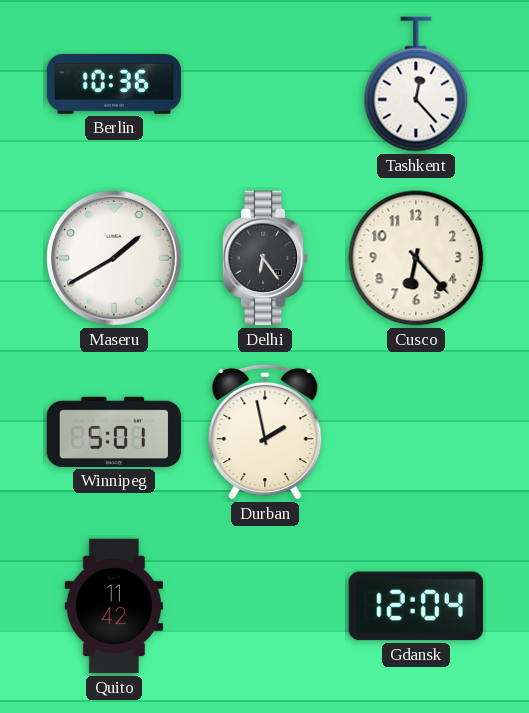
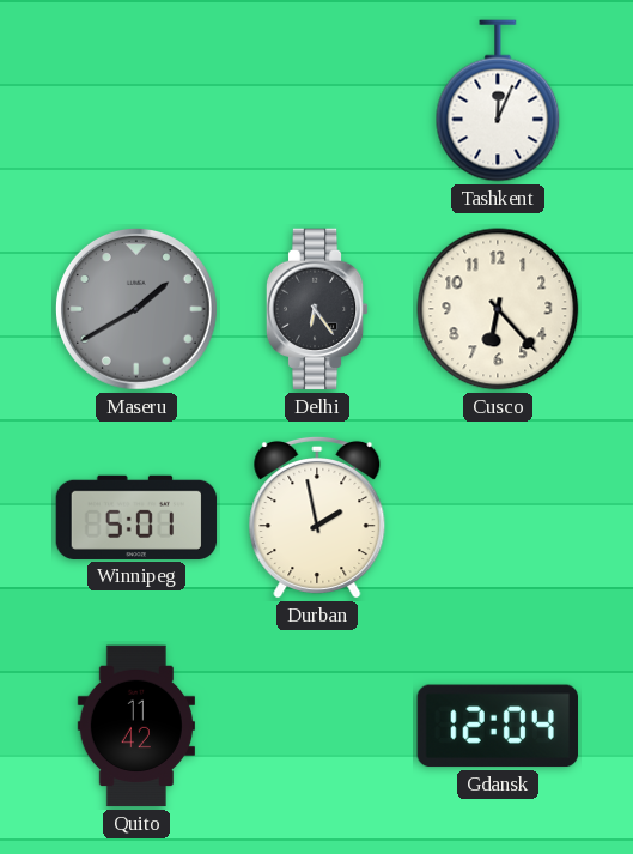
Berlin: 10:36 -> none (114, 84)
Tashkent: 12:23 -> 12:04 (498, 101)
Maseru dial: white -> grey (136, 309)
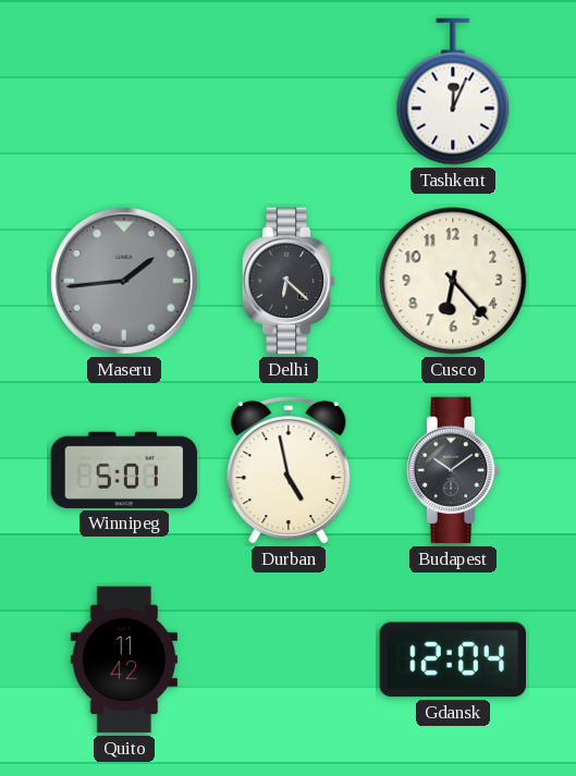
Maseru: 1:40 -> 1:44 (124, 281)
Delhi: 6:24 -> 6:22 (289, 281)
Durban: 1:58 -> 4:58 (289, 470)
Budapest: none -> 10:09 (453, 470)
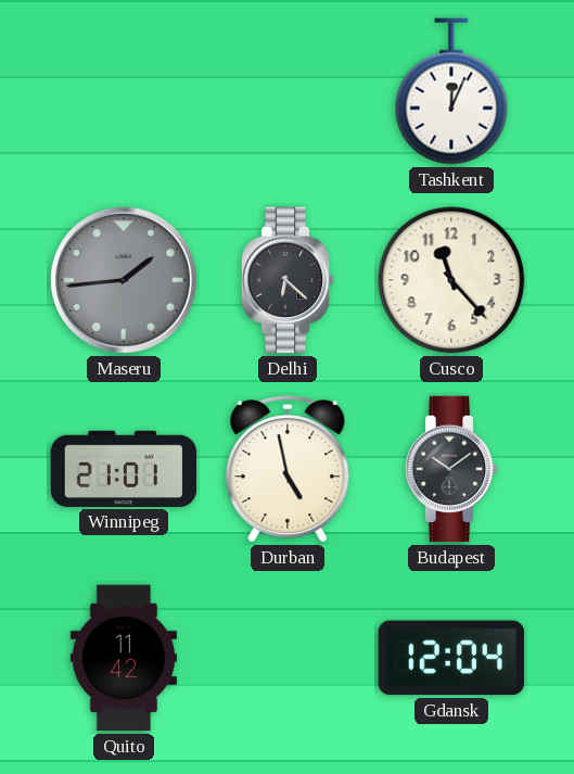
Cusco: 6:23 -> 11:23 (451, 280)
Winnipeg: 5:01 -> 21:01 (124, 469)
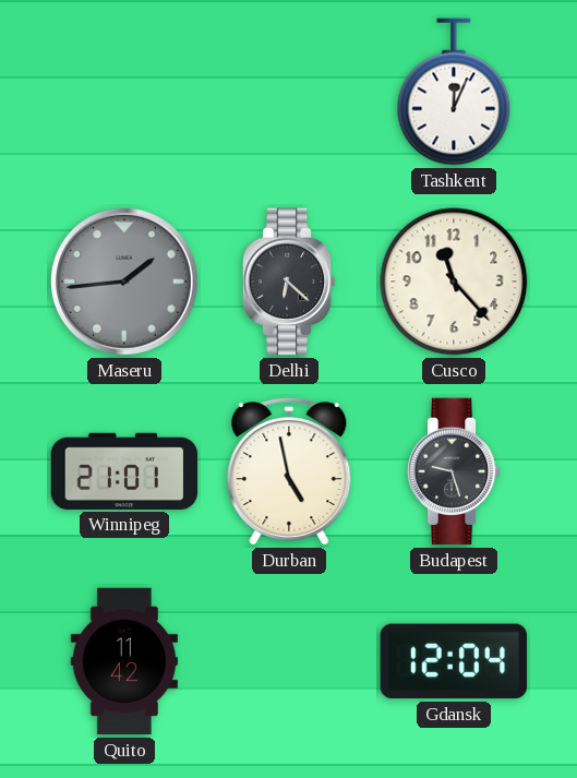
Budapest: 10:09 -> 9:27 (454, 471)
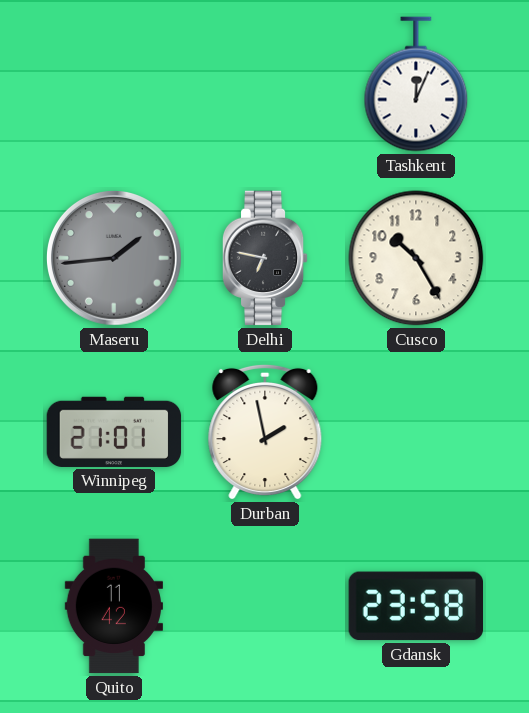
Delhi: 6:22 -> 6:47 (265, 258)
Cusco: 11:23 -> 10:25 (416, 258)
Durban: 4:58 -> 1:58 (265, 432)
Budapest: 9:27 -> none (454, 471)
Gdansk: 12:04 -> 23:58 (415, 606)
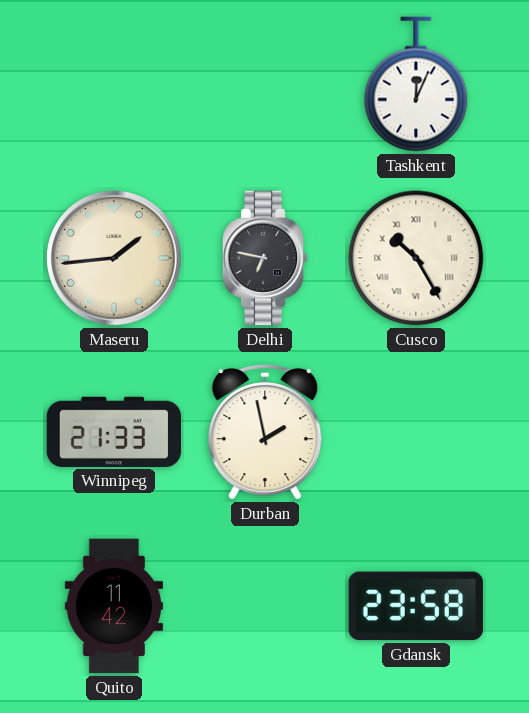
Maseru dial: grey -> cream (114, 258)
Cusco numerals: Arabic -> Roman (416, 258)
Winnipeg: 21:01 -> 21:33 (114, 432)
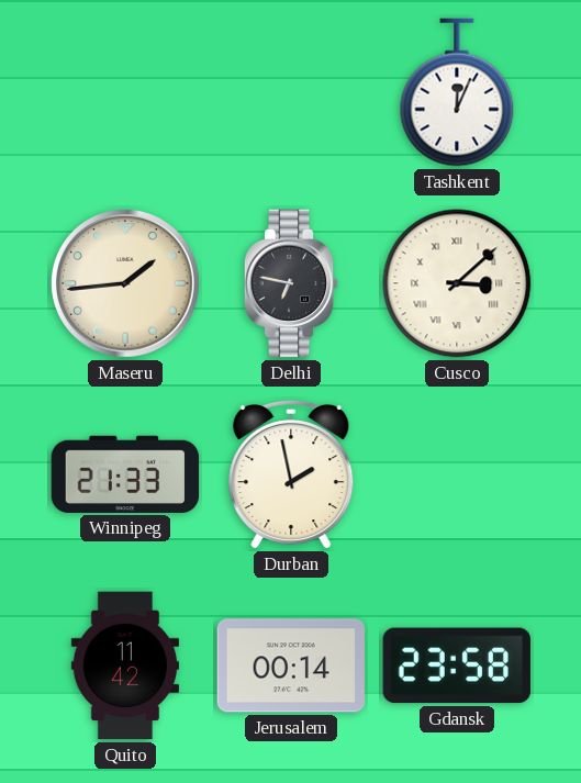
Cusco: 10:25 -> 3:08 (457, 283)
Jerusalem: none -> 00:14 (291, 665)
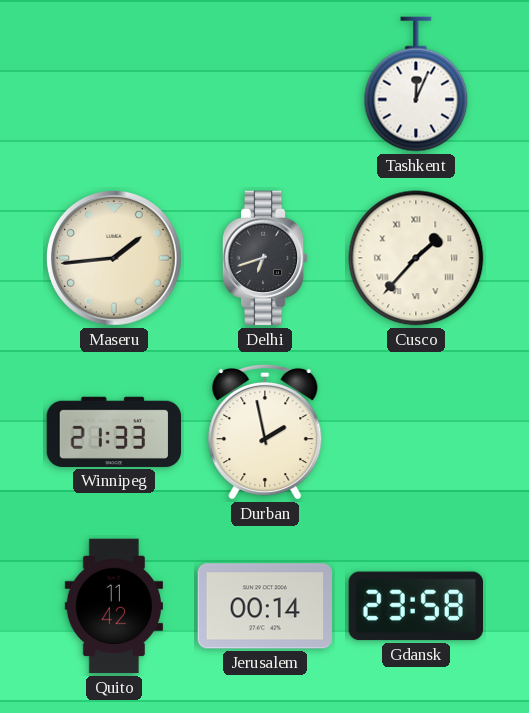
Delhi: 6:47 -> 6:42 (265, 258)
Cusco: 3:08 -> 1:37 (416, 258)
